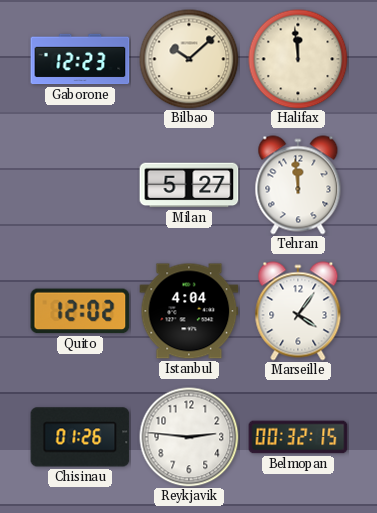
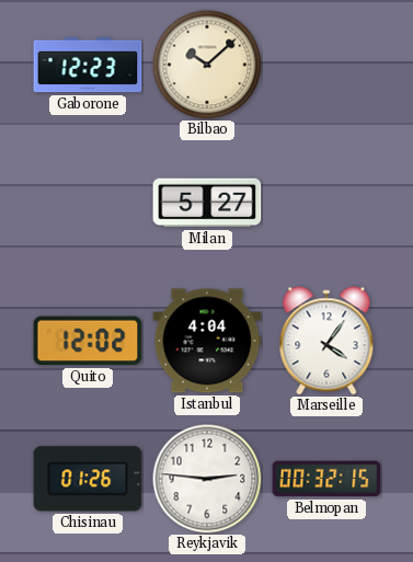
Halifax: 11:59 -> none (298, 59)
Tehran: 11:59 -> none (298, 185)
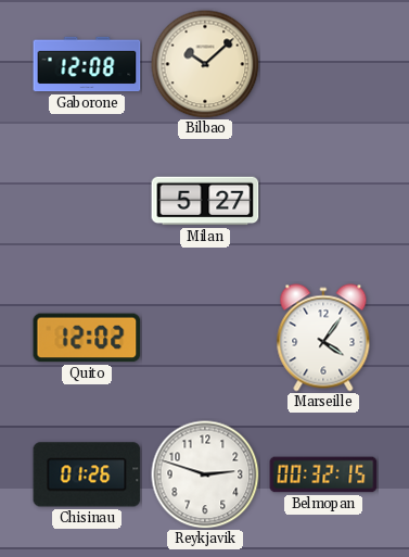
Gaborone: 12:23 -> 12:08 (87, 64)
Istanbul: 4:04 -> none (207, 341)
Reykjavik: 2:46 -> 2:48 (205, 474)
